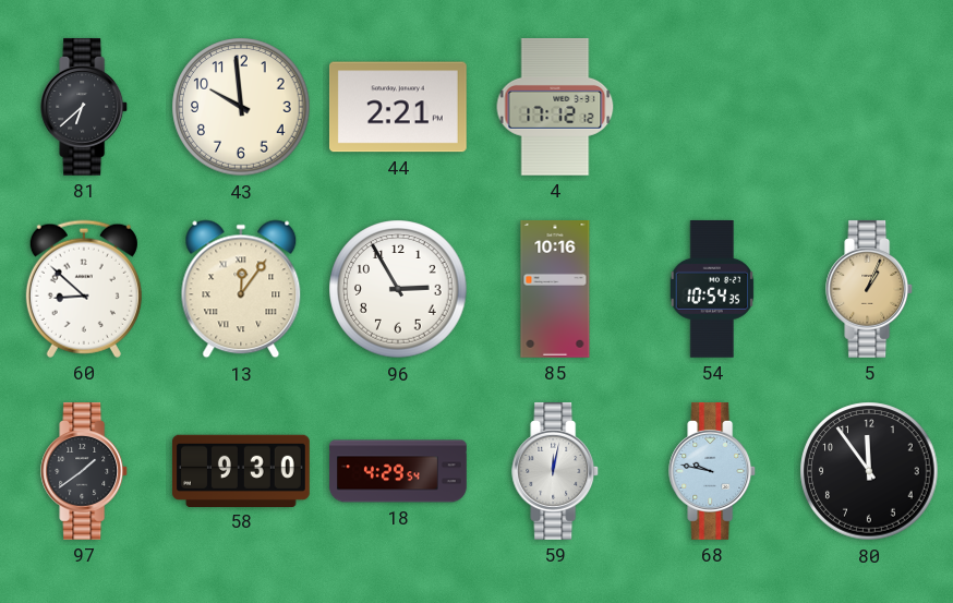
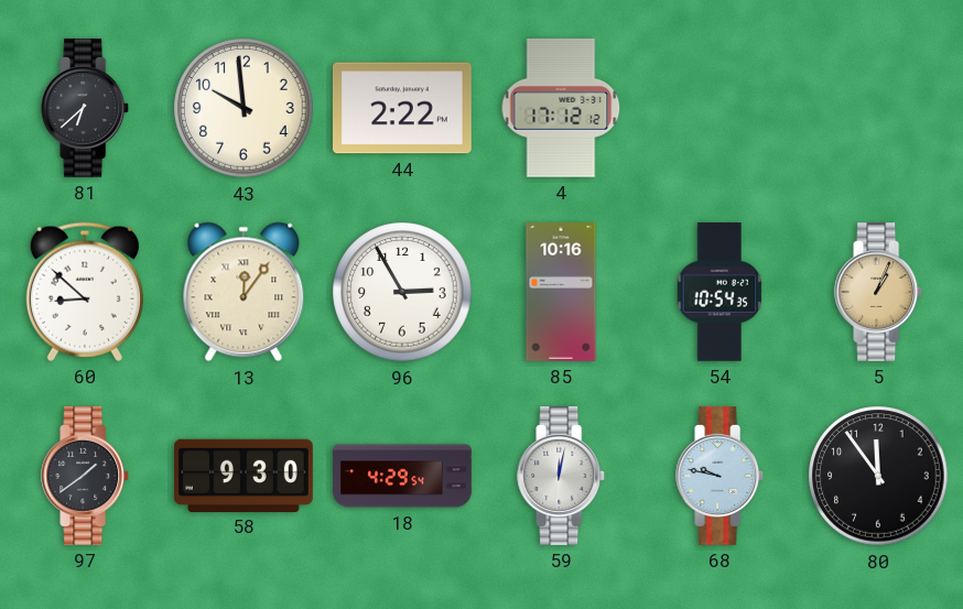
44: 2:21 -> 2:22 (402, 108)
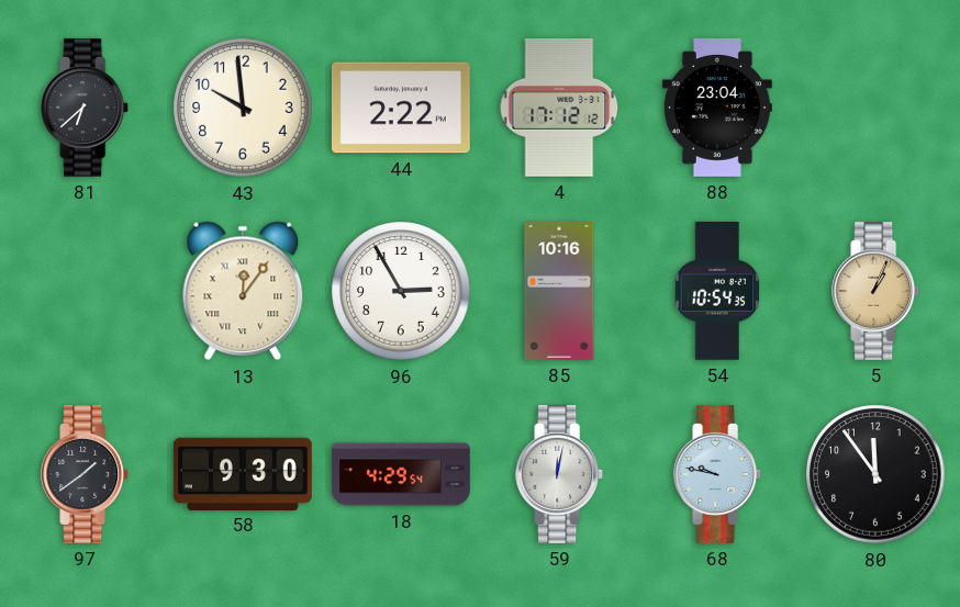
88: none -> 23:04 (717, 108)
60: 8:52 -> none (85, 292)
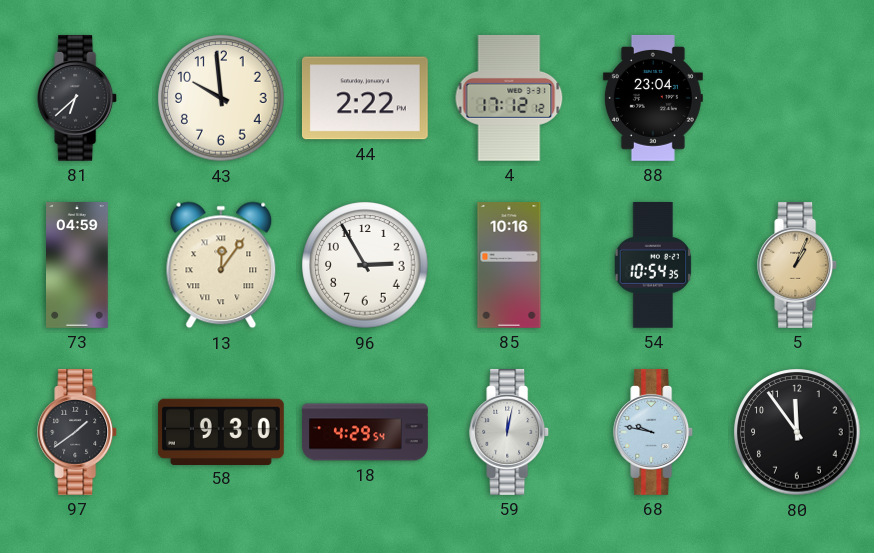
73: none -> 04:59 (78, 266)
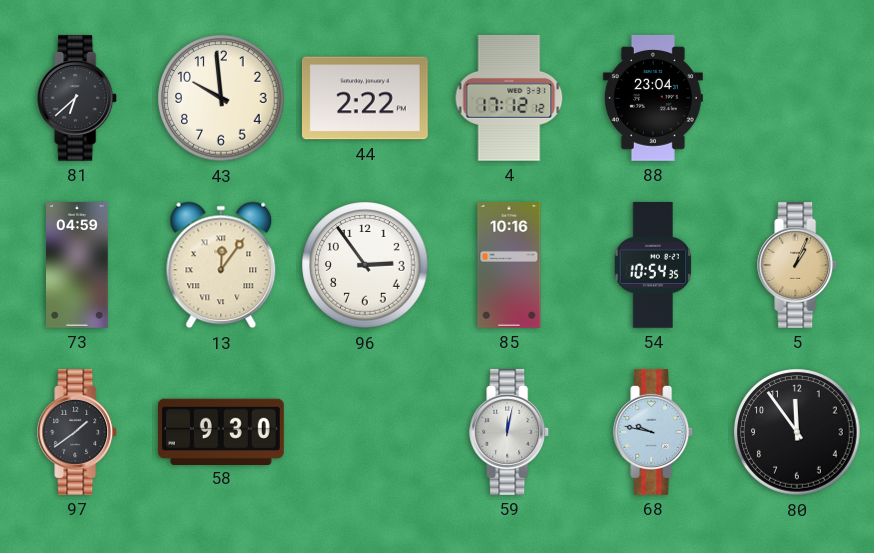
96: 2:55 -> 2:54 (365, 265)
18: 4:29 -> none (365, 432)
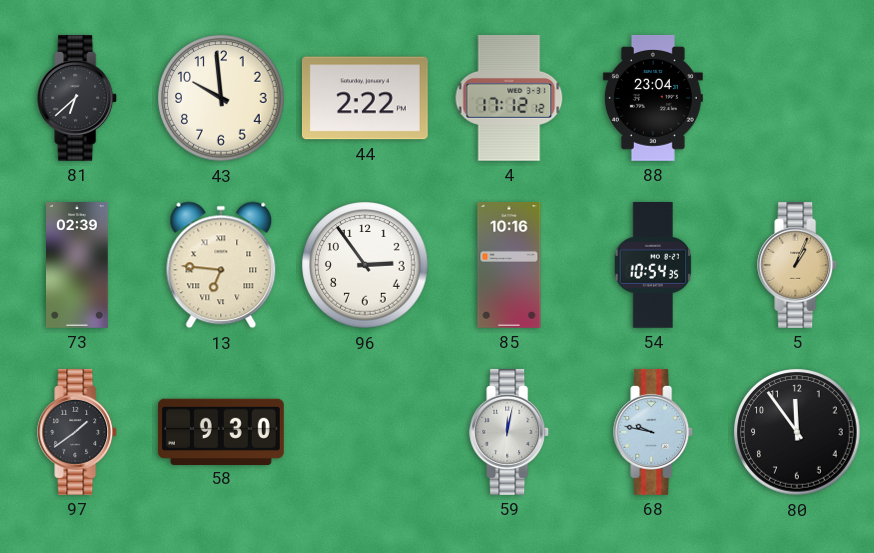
73: 04:59 -> 02:39 (78, 266)
13: 12:06 -> 6:46 (221, 265)
